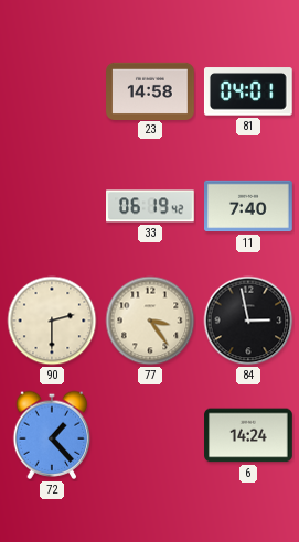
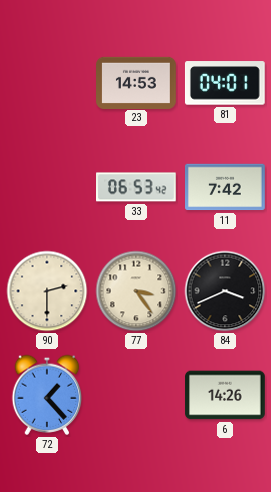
23: 14:58 -> 14:53 (136, 82)
33: 06:19 -> 06:53 (137, 187)
11: 7:40 -> 7:42 (226, 187)
84: 2:58 -> 3:41 (225, 291)
6: 14:24 -> 14:26 (225, 395)
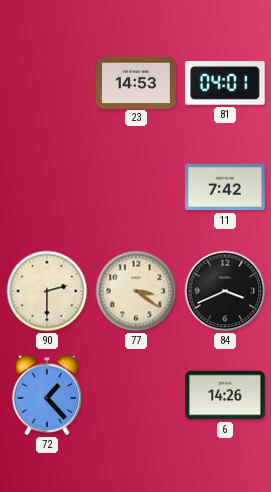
33: 06:53 -> none (137, 187)
77: 3:24 -> 3:21 (136, 291)
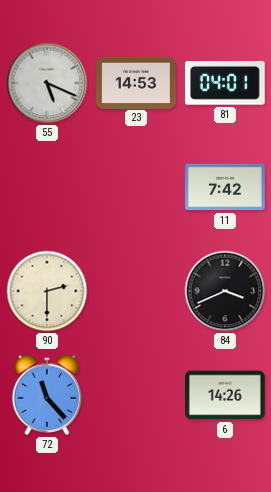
55: none -> 5:19 (47, 83)
77: 3:21 -> none (136, 291)
72: 1:23 -> 11:23 (47, 395)
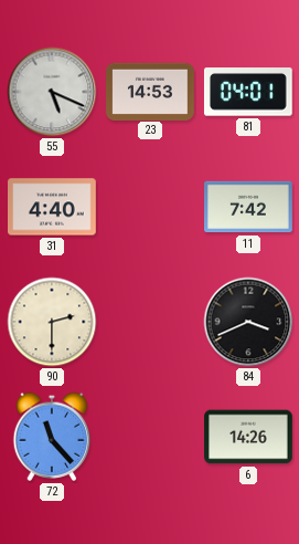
31: none -> 4:40 (53, 207)
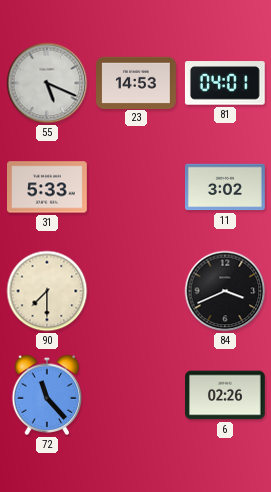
31: 4:40 -> 5:33 (48, 187)
11: 7:42 -> 3:02 (226, 187)
90: 2:30 -> 7:30 (47, 291)
6: 14:26 -> 02:26 (225, 395)
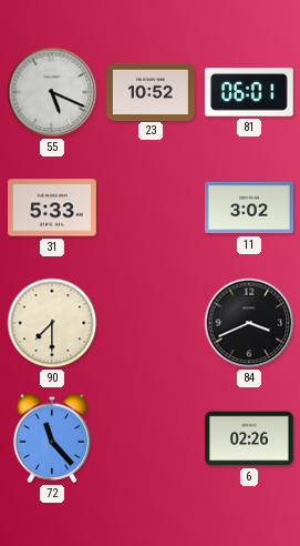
23: 14:53 -> 10:52 (151, 91)
81: 04:01 -> 06:01 (249, 92)
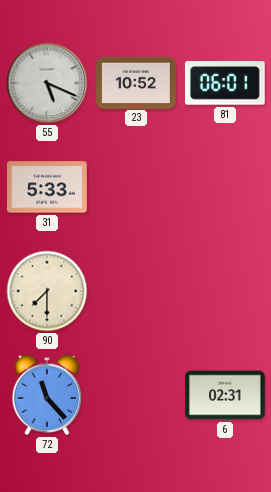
11: 3:02 -> none (250, 208)
84: 3:41 -> none (249, 323)
6: 02:26 -> 02:31 (225, 395)
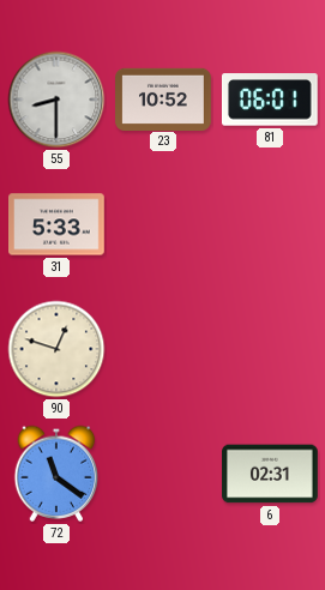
55: 5:19 -> 8:30 (56, 100)
90: 7:30 -> 12:48 (56, 349)
72: 11:23 -> 11:21 (56, 474)
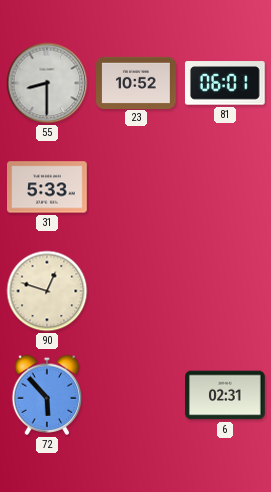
72: 11:21 -> 5:53 (47, 395)
